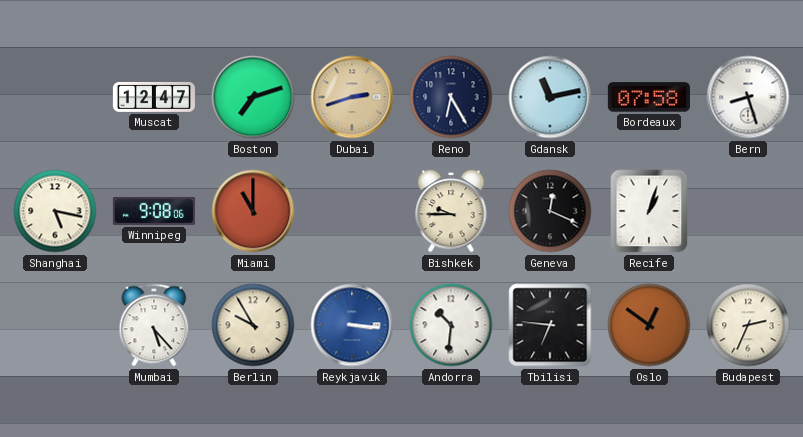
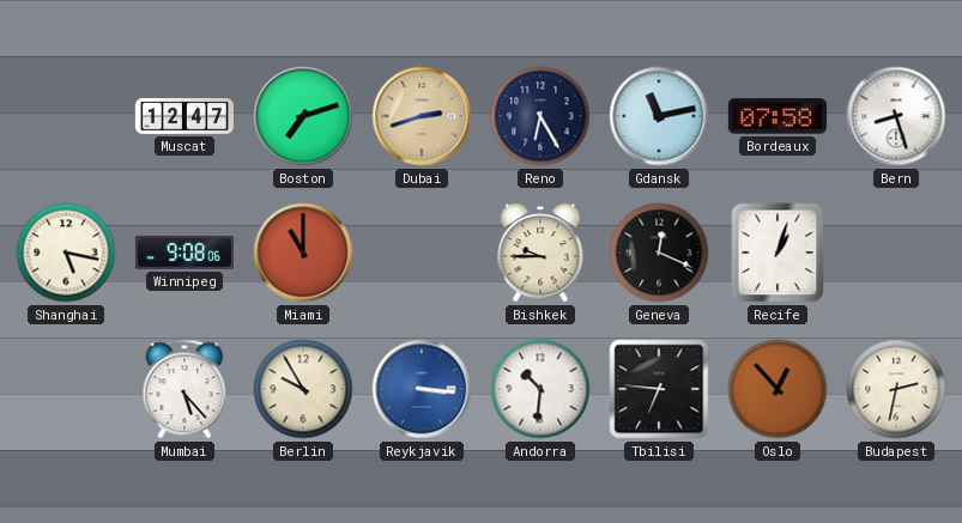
Oslo: 12:51 -> 12:53 (778, 389)
Budapest: 2:34 -> 2:32 (896, 389)
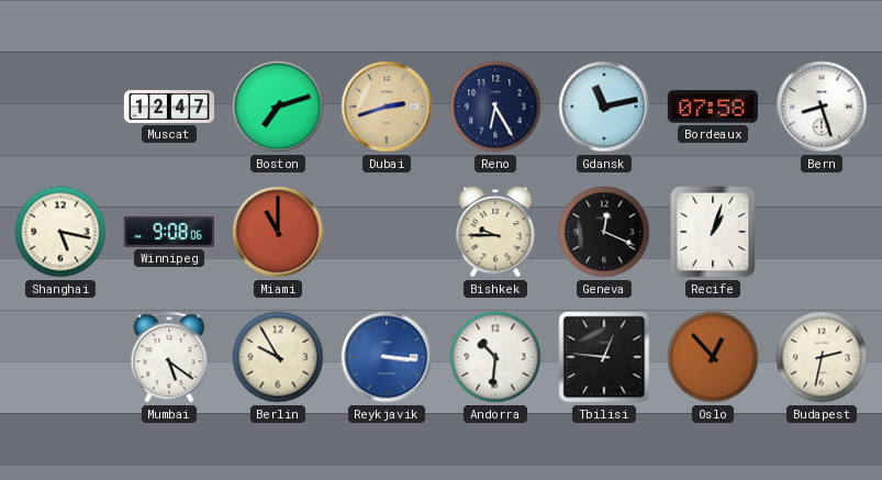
Mumbai: 5:23 -> 5:21 (169, 357)
Tbilisi: 6:46 -> 12:46 (604, 357)
